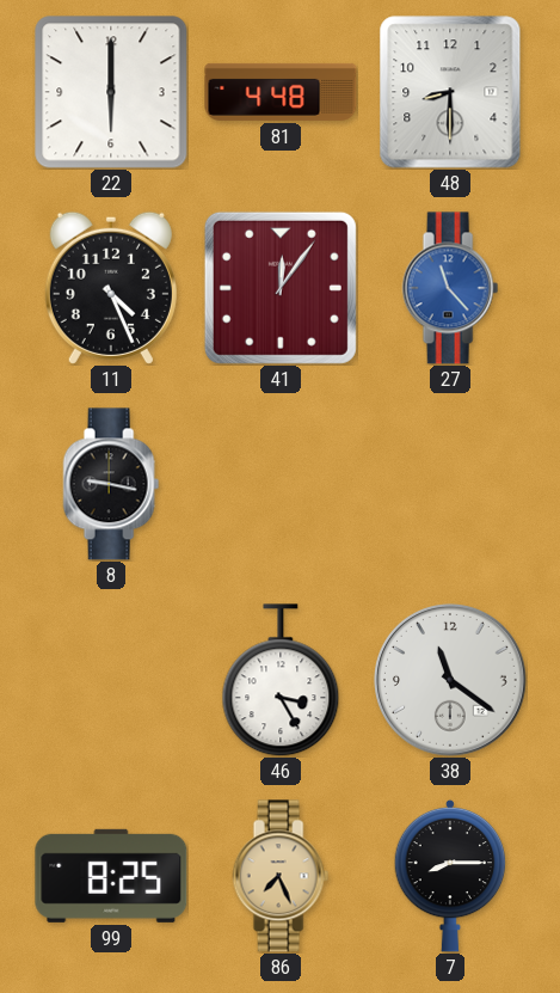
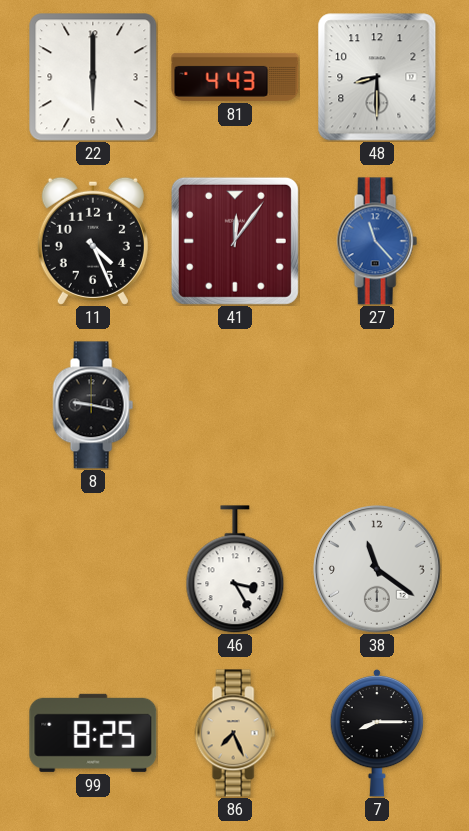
81: 4:48 -> 4:43 (235, 77)
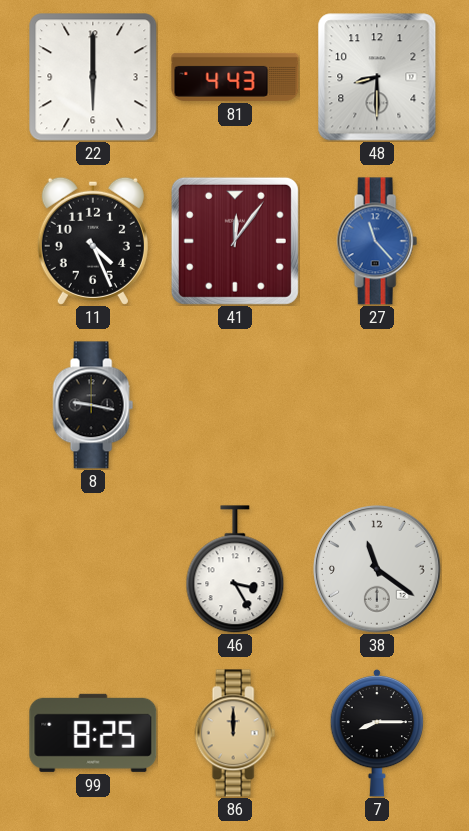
86: 7:26 -> 12:00 (235, 733)
